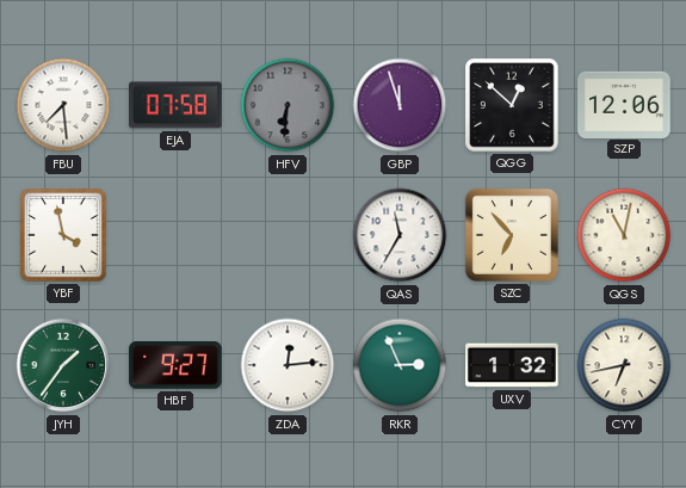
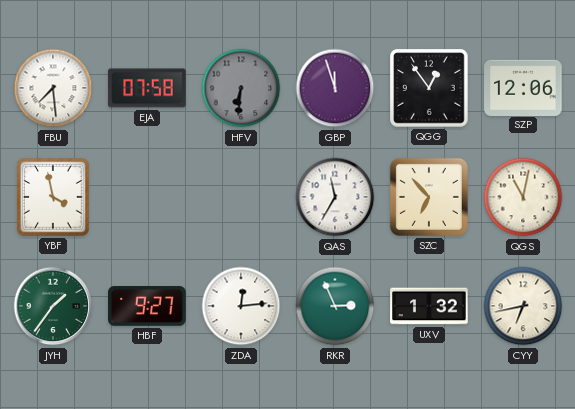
QGG: 12:52 -> 12:54 (429, 88)
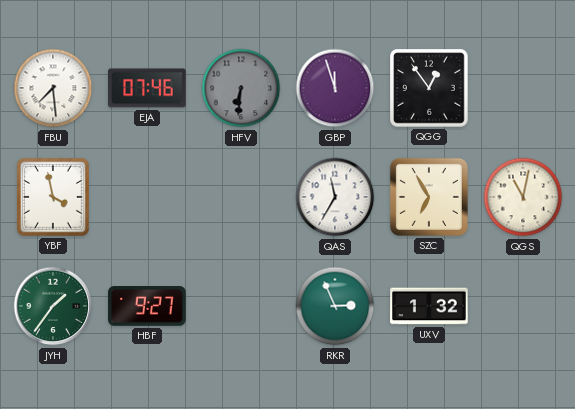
EJA: 07:58 -> 07:46 (147, 88)
SZP: 12:06 -> none (523, 87)
SZC: 6:53 -> 6:55 (429, 197)
ZDA: 12:14 -> none (241, 306)
CYY: 6:43 -> none (523, 306)
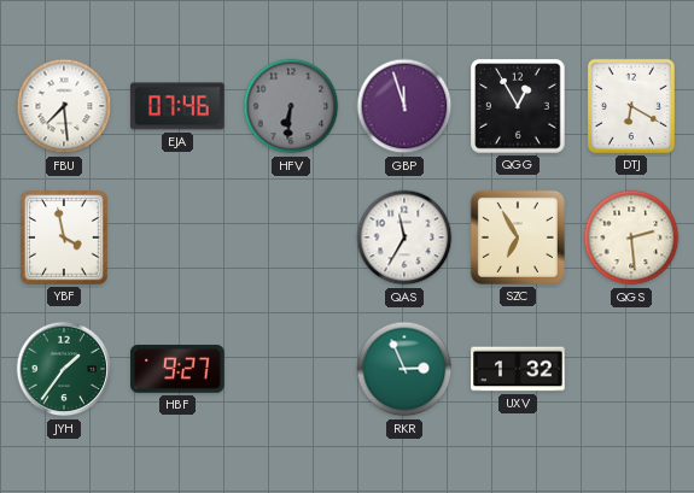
QGG: 12:54 -> 12:55 (518, 106)
DTJ: none -> 6:20 (631, 106)
QGS: 11:02 -> 2:29 (631, 237)
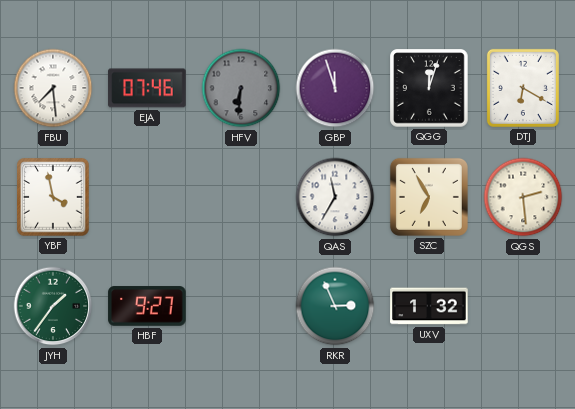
QGG: 12:55 -> 12:03 (429, 88)
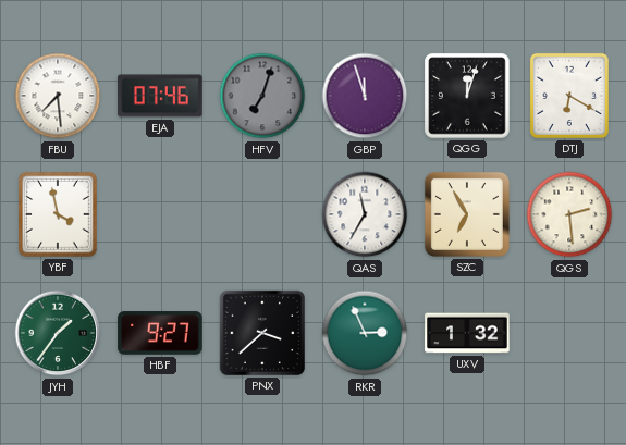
HFV: 6:31 -> 7:03 (262, 96)
PNX: none -> 3:38 (262, 333)
